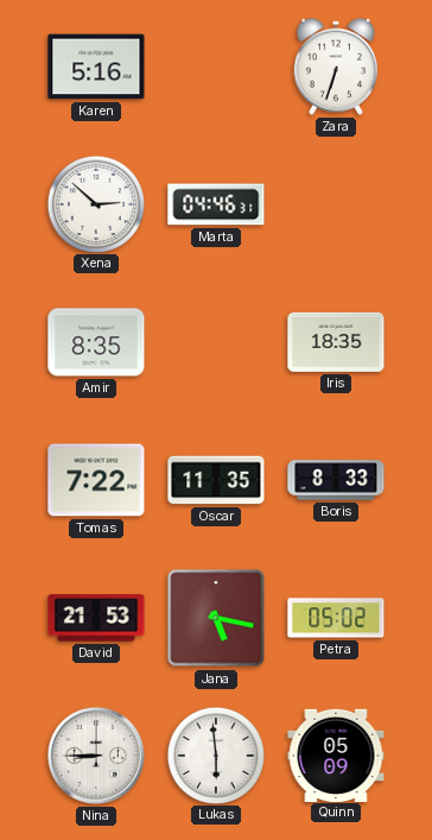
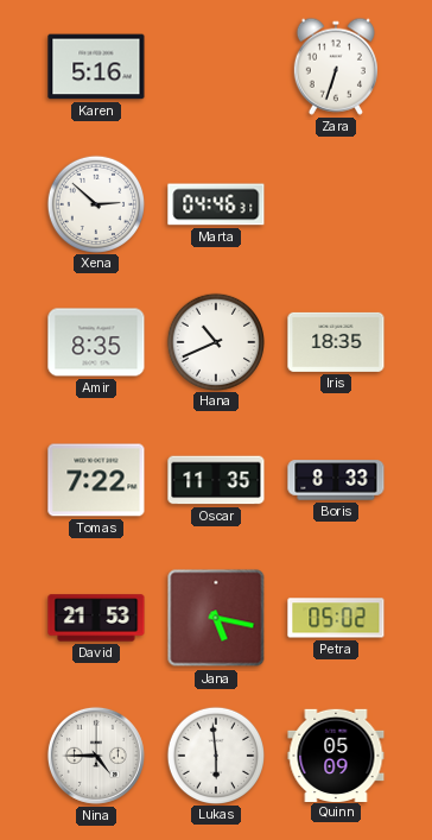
Hana: none -> 10:41 (215, 341)
Nina: 8:45 -> 4:45 (96, 756)
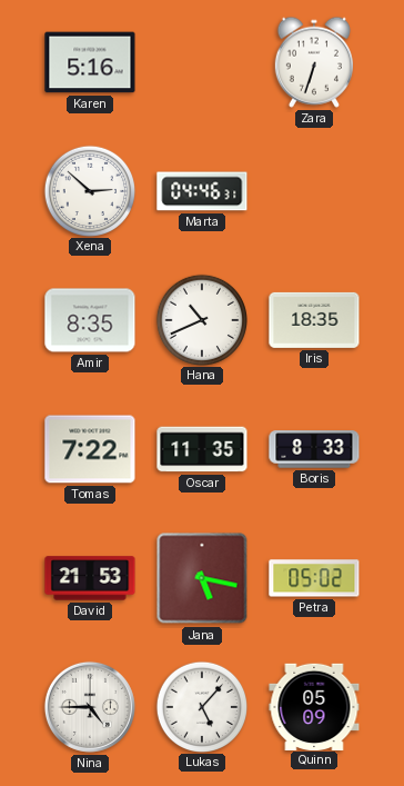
Lukas: 5:59 -> 5:07 (201, 706)
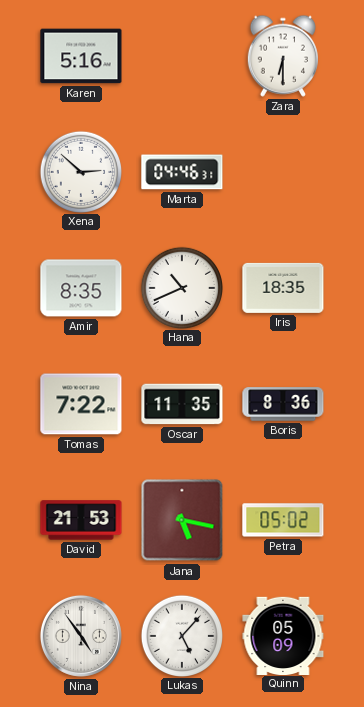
Zara: 6:33 -> 6:30 (283, 56)
Boris: 8:33 -> 8:36 (283, 404)
Nina: 4:45 -> 4:54 (81, 636)
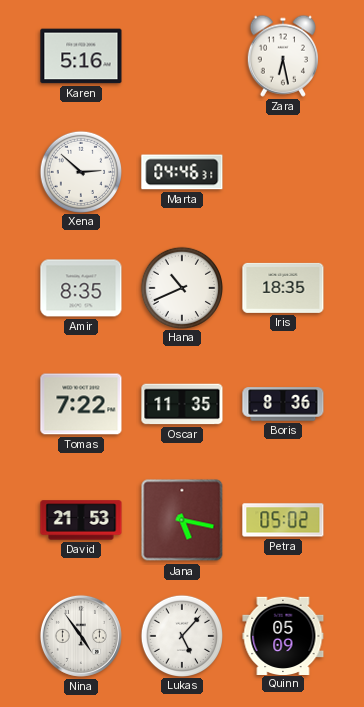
Zara: 6:30 -> 6:28 (283, 56)
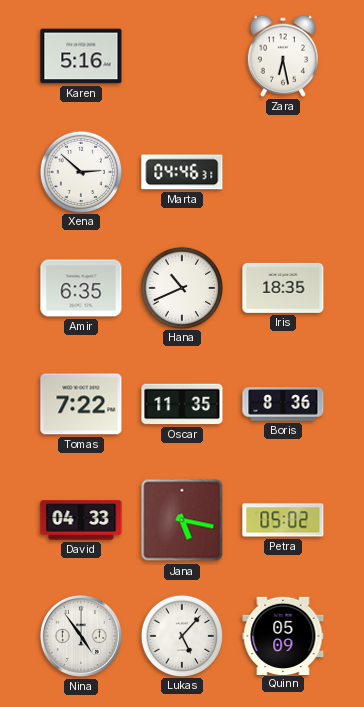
Amir: 8:35 -> 6:35 (81, 288)
David: 21:53 -> 04:33 (81, 520)
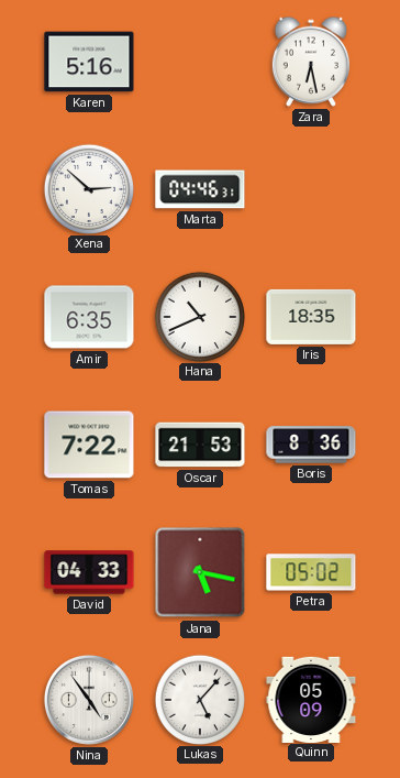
Oscar: 11:35 -> 21:53 (200, 445)
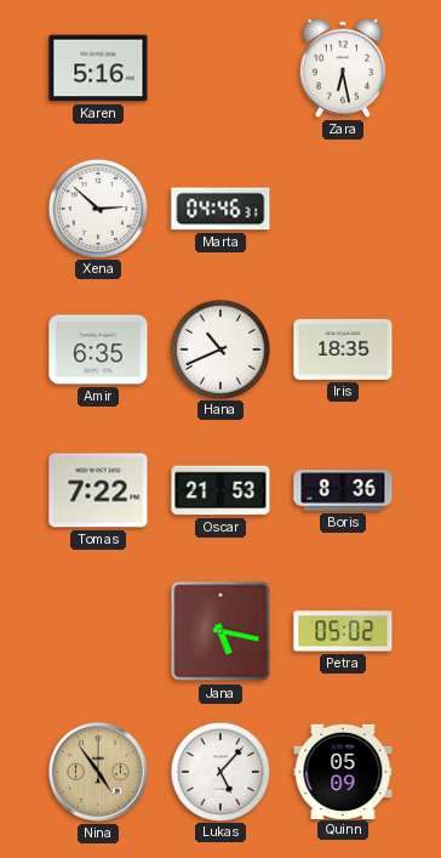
David: 04:33 -> none (89, 572)
Nina dial: white -> champagne (98, 772)
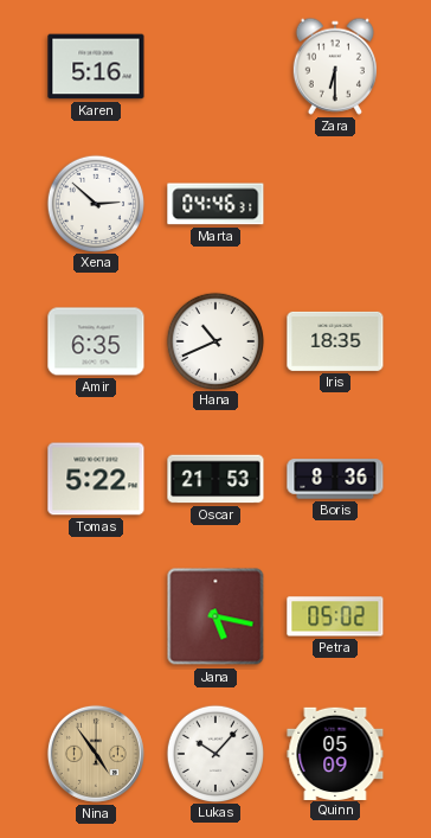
Zara: 6:28 -> 6:30 (335, 66)
Tomas: 7:22 -> 5:22 (96, 479)
Lukas: 5:07 -> 10:07 (214, 753)
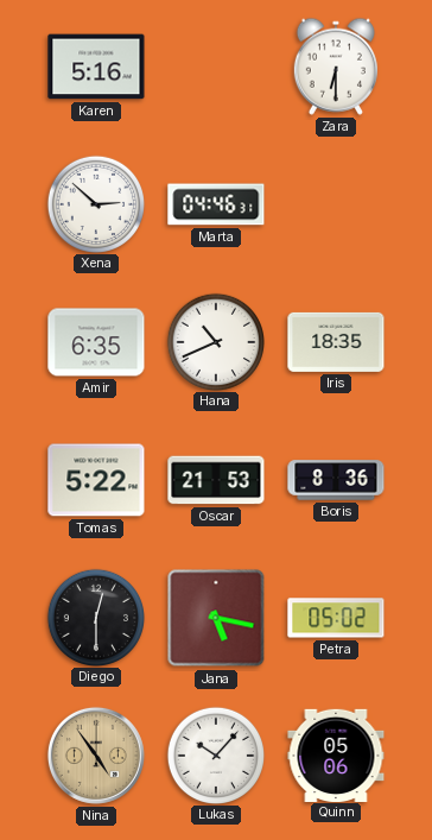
Diego: none -> 12:30 (95, 617)
Quinn: 05:09 -> 05:06 (336, 754)
